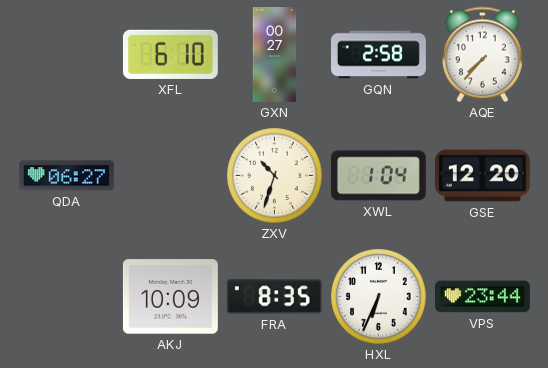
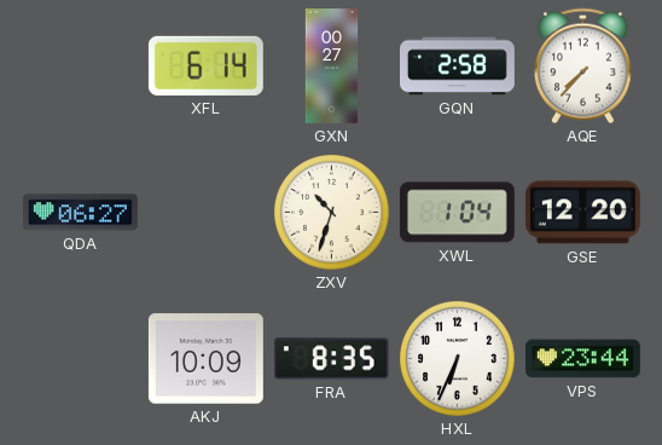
XFL: 6:10 -> 6:14 (205, 65)
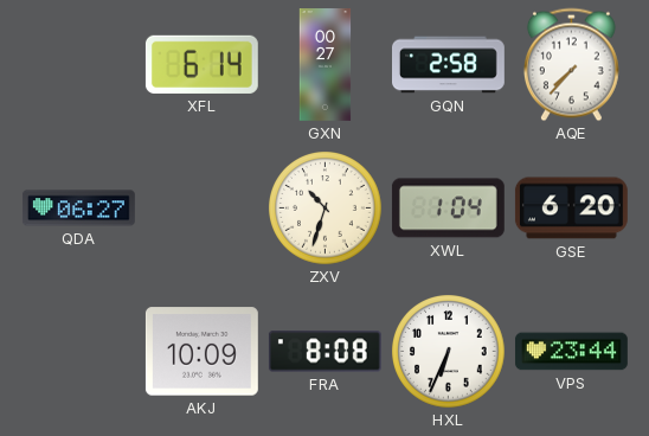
GSE: 12:20 -> 6:20 (571, 209)
FRA: 8:35 -> 8:08 (324, 352)
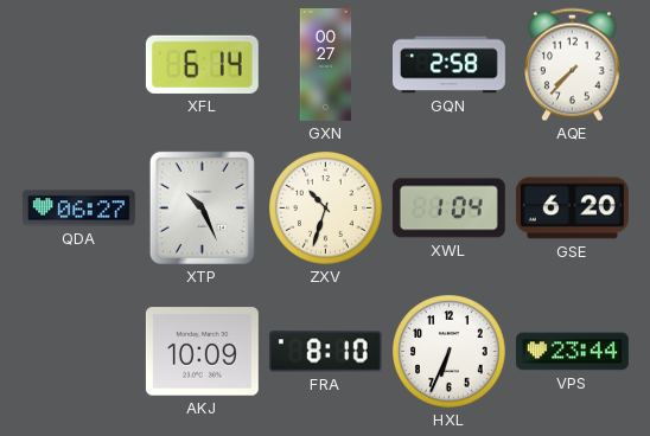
XTP: none -> 10:26 (202, 207)
FRA: 8:08 -> 8:10 (325, 352)
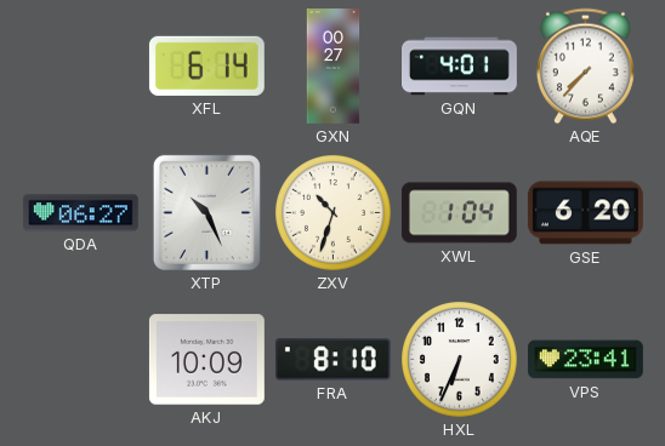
GQN: 2:58 -> 4:01 (460, 67)
VPS: 23:44 -> 23:41 (585, 360)
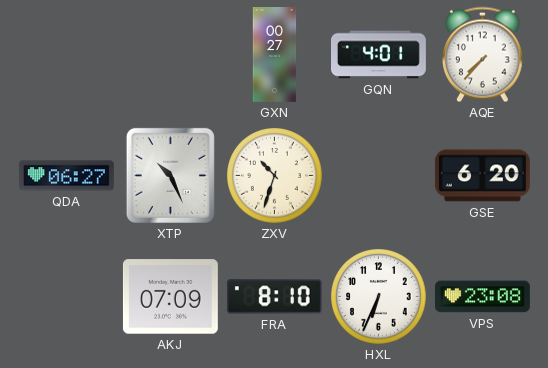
XFL: 6:14 -> none (206, 65)
XWL: 1:04 -> none (459, 213)
AKJ: 10:09 -> 07:09 (170, 297)
VPS: 23:41 -> 23:08 (482, 297)
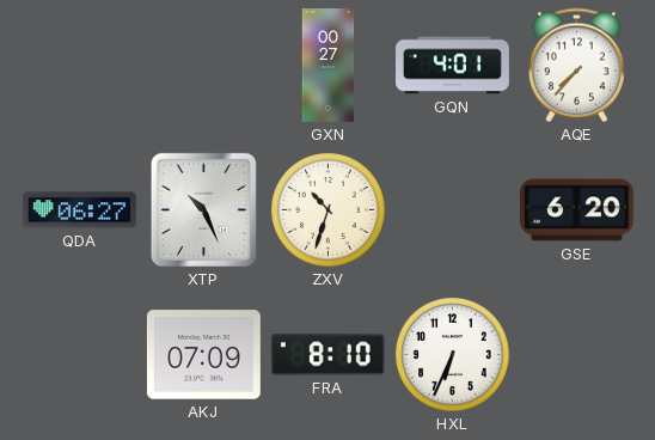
VPS: 23:08 -> none (482, 297)
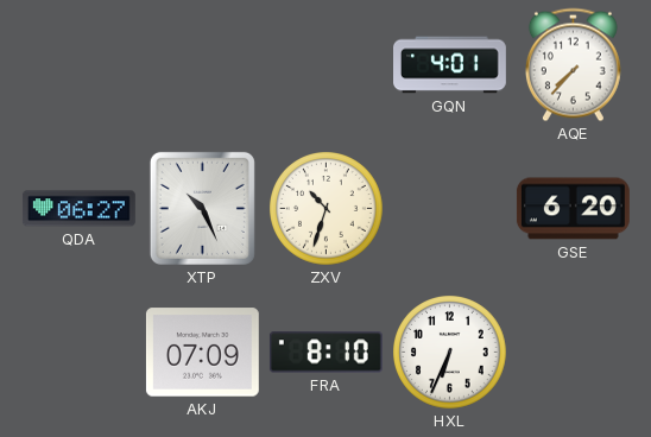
GXN: 00:27 -> none (329, 66)
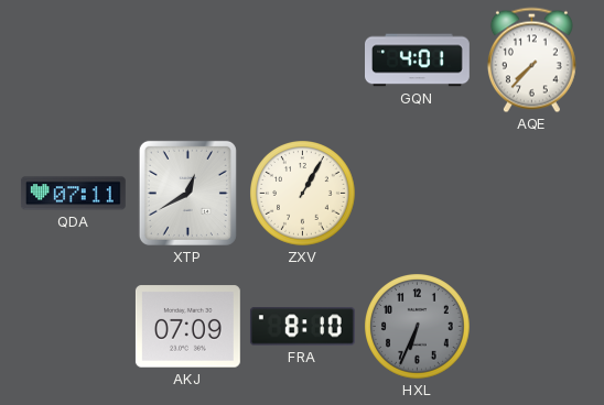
QDA: 06:27 -> 07:11 (73, 194)
XTP: 10:26 -> 12:40 (187, 193)
ZXV: 10:33 -> 1:05 (303, 194)
GSE: 6:20 -> none (573, 209)
HXL dial: white -> grey (418, 327)
